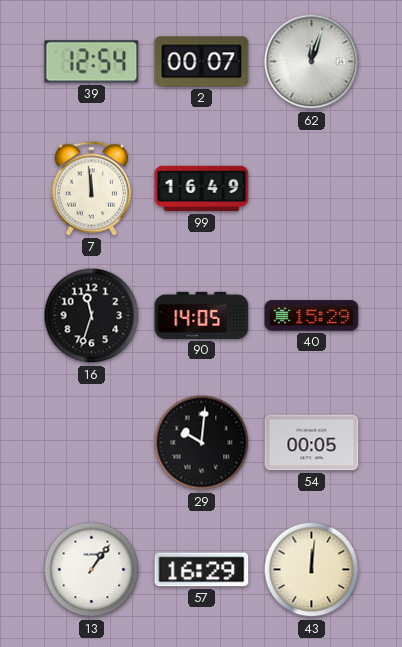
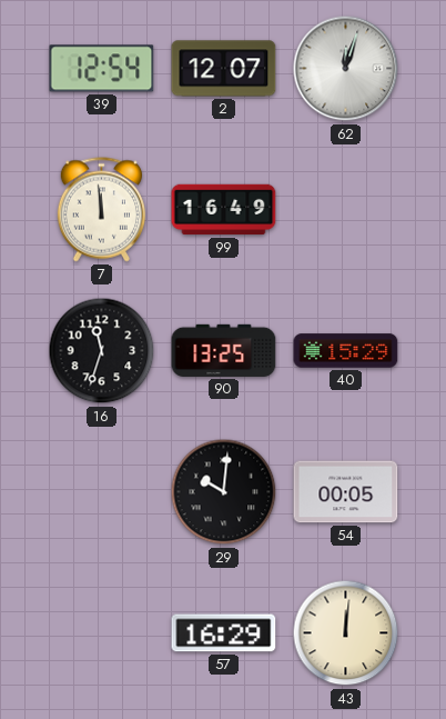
2: 00:07 -> 12:07 (224, 69)
90: 14:05 -> 13:25 (224, 350)
13: 1:06 -> none (92, 570)
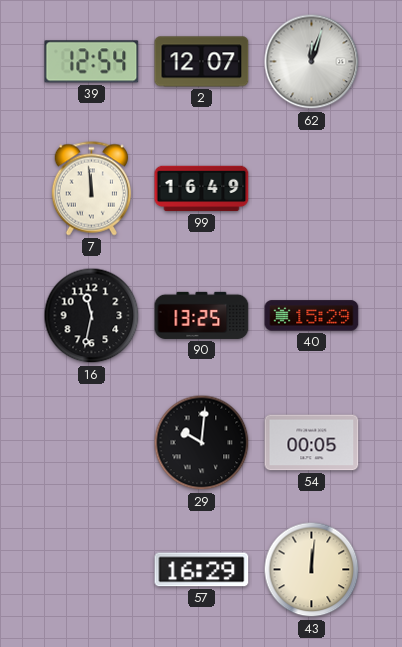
16: 11:33 -> 11:32 (92, 316)
